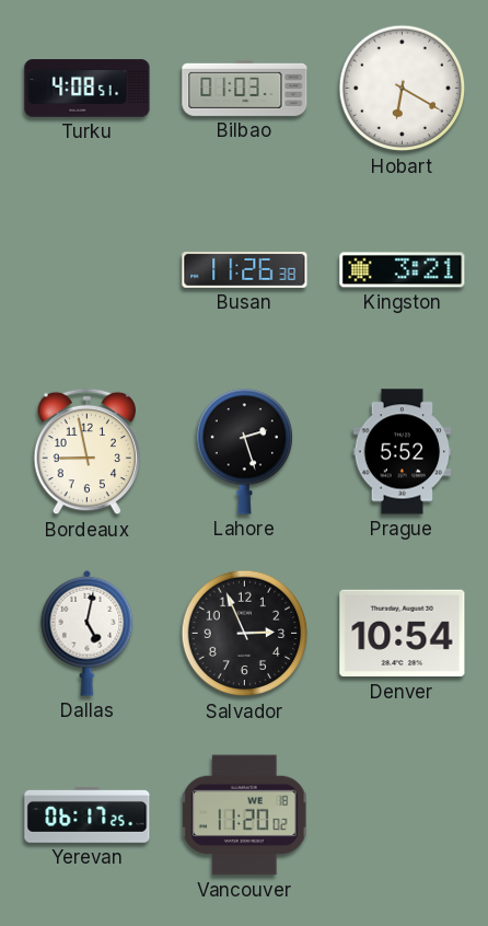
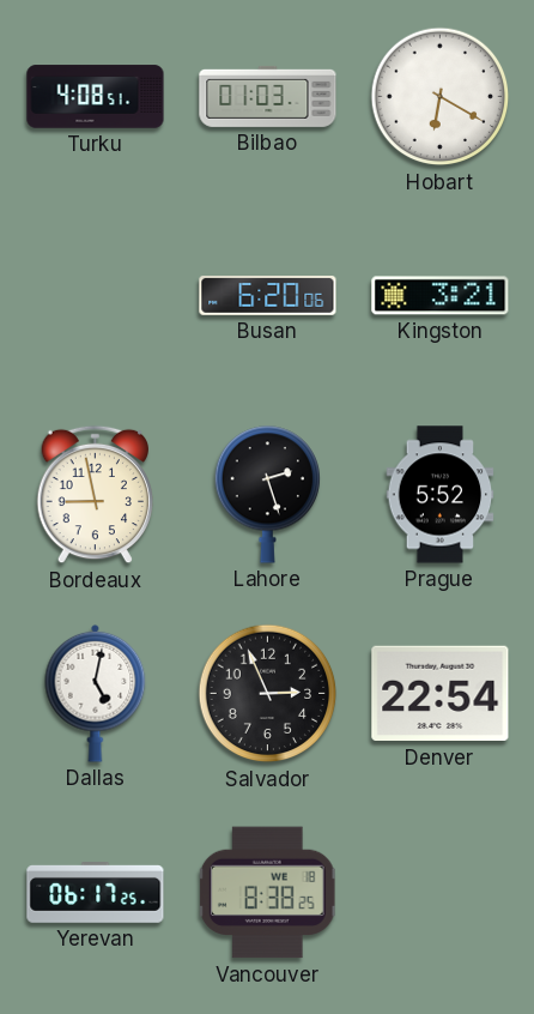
Busan: 11:26 -> 6:20 (268, 296)
Denver: 10:54 -> 22:54 (441, 694)
Vancouver: 11:20 -> 8:38 (267, 893)
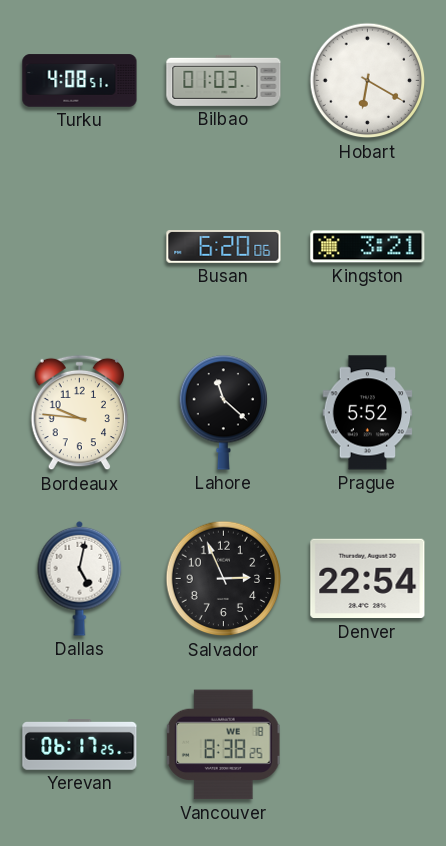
Bordeaux: 8:58 -> 9:46 (80, 413)
Lahore: 2:27 -> 11:22 (223, 413)
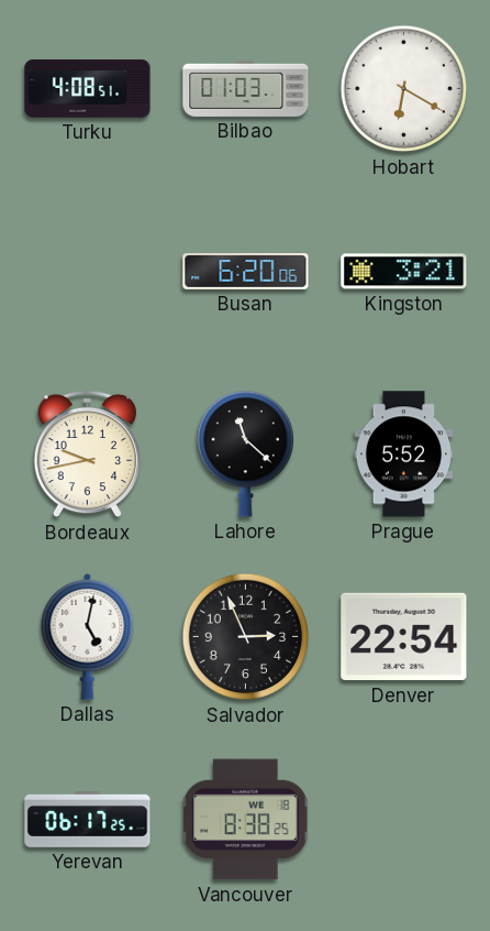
Bordeaux: 9:46 -> 9:43 (88, 454)
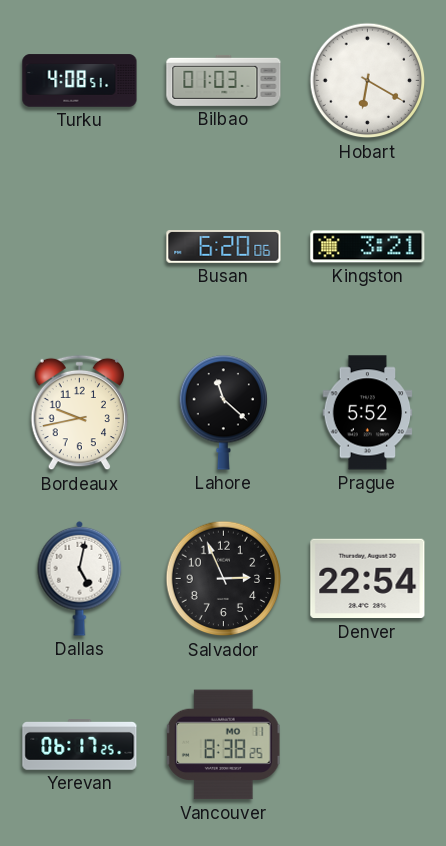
Vancouver date: WE 18 -> MO 11 (223, 745)
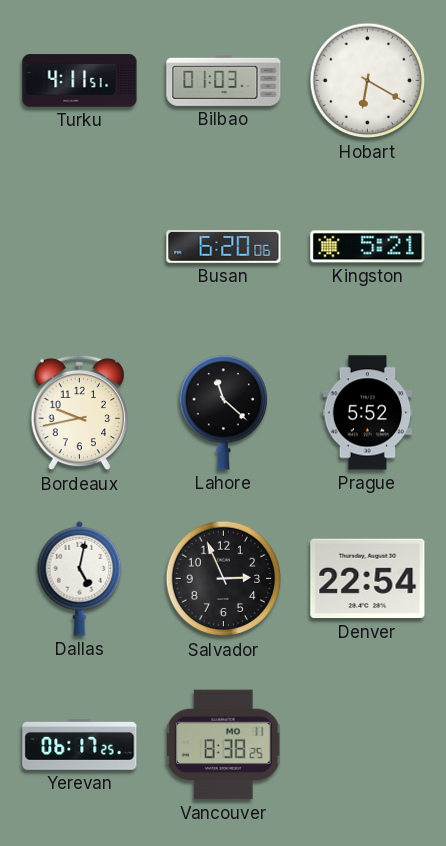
Turku: 4:08 -> 4:11 (80, 81)
Kingston: 3:21 -> 5:21 (368, 247)
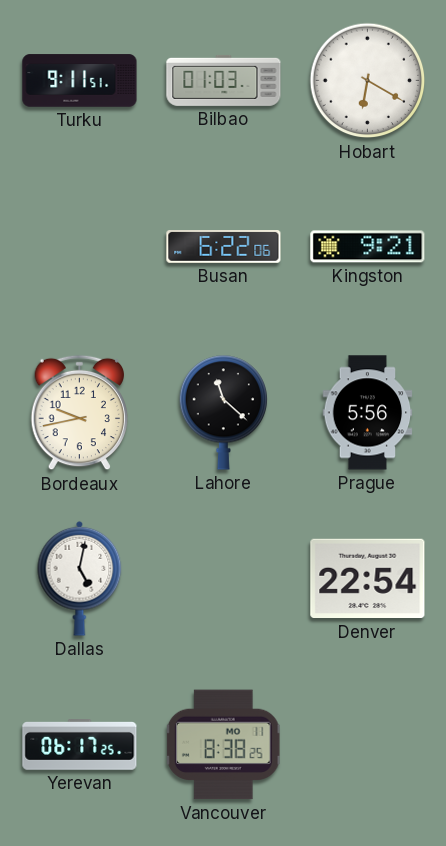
Turku: 4:11 -> 9:11 (80, 81)
Busan: 6:20 -> 6:22 (224, 247)
Kingston: 5:21 -> 9:21 (368, 247)
Prague: 5:52 -> 5:56 (368, 413)
Salvador: 2:56 -> none (224, 579)
